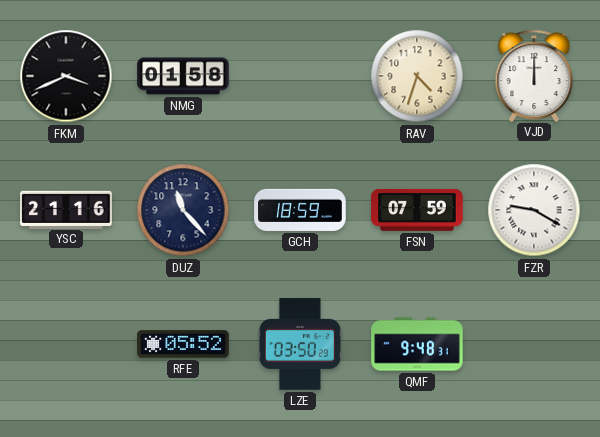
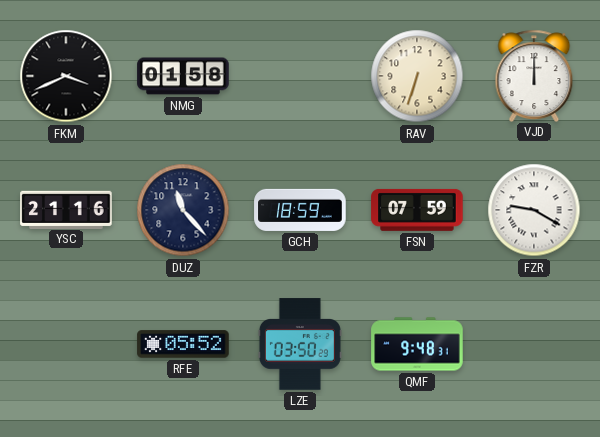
RAV: 4:33 -> 6:33 (417, 76)
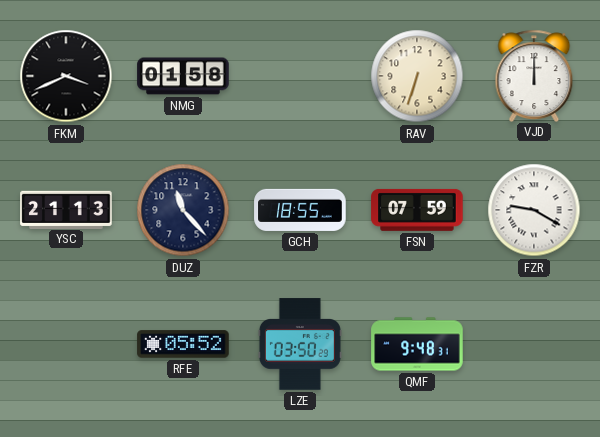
YSC: 21:16 -> 21:13 (66, 209)
GCH: 18:59 -> 18:55 (300, 210)
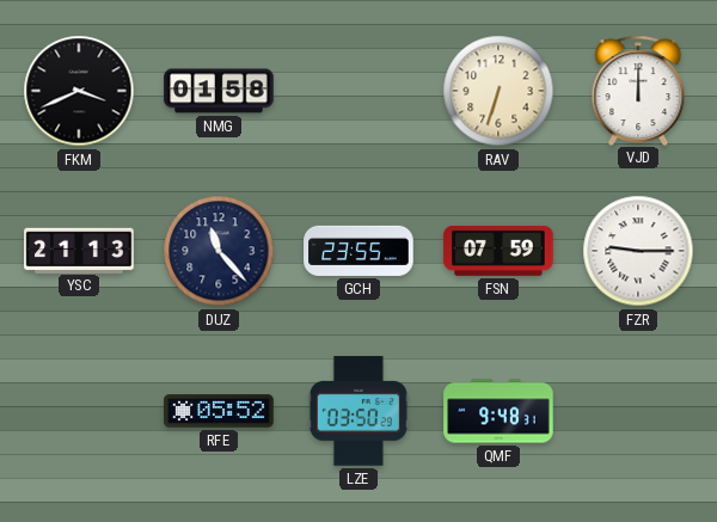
GCH: 18:55 -> 23:55 (358, 251)
FZR: 9:20 -> 9:15 (638, 251)
